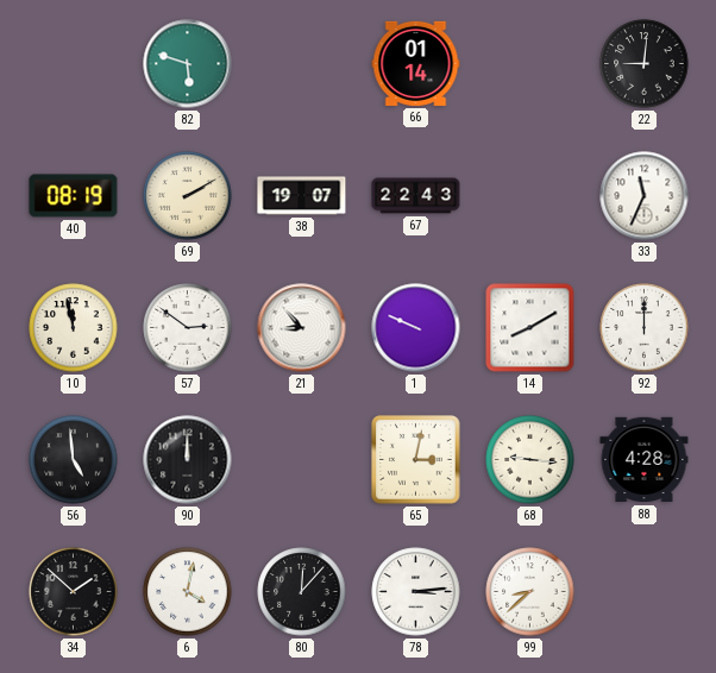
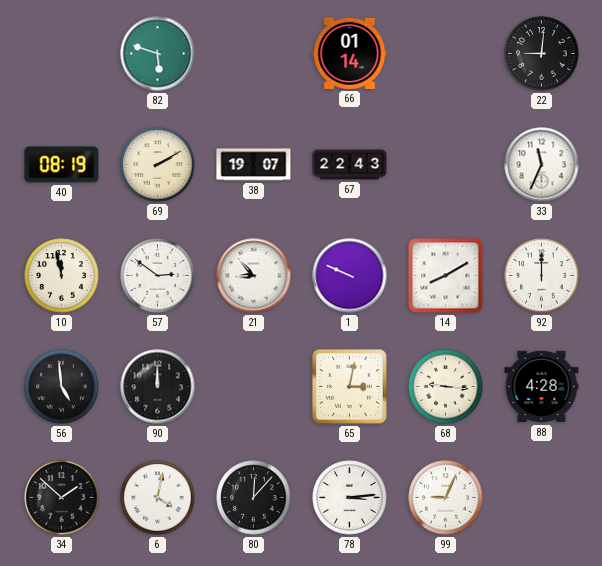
99: 8:38 -> 9:04 (446, 498)
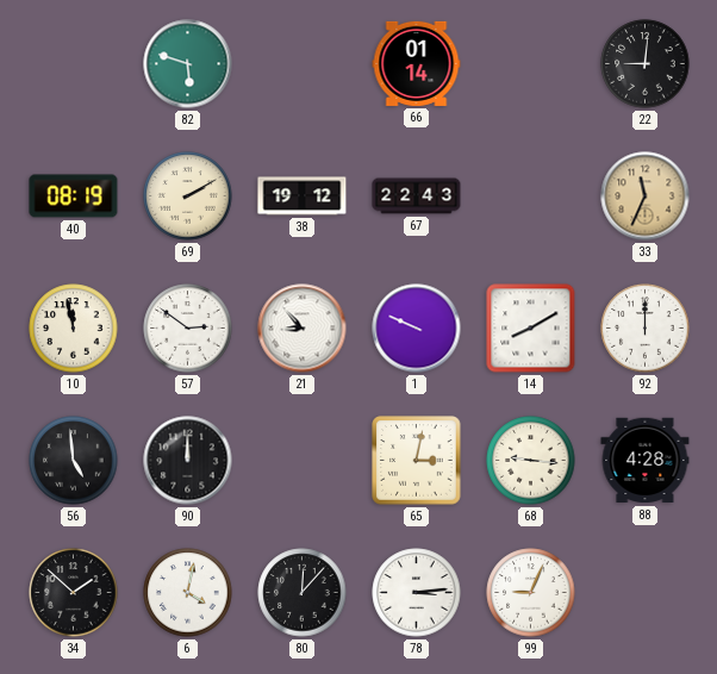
38: 19:07 -> 19:12 (303, 196)
33 dial: white -> champagne (646, 196)
